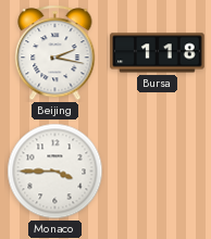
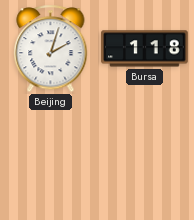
Beijing: 2:17 -> 2:03 (51, 49)
Monaco: 3:45 -> none (55, 172)
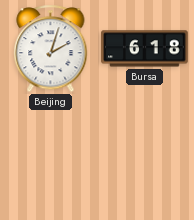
Bursa: 1:18 -> 6:18 (145, 49)
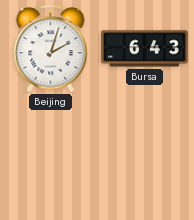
Bursa: 6:18 -> 6:43 (145, 49)
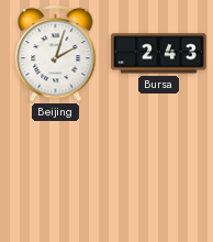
Bursa: 6:43 -> 2:43 (159, 54)
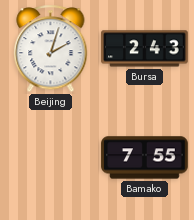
Bamako: none -> 7:55 (145, 158)
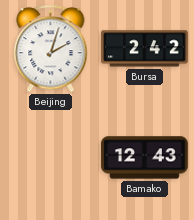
Bursa: 2:43 -> 2:42 (145, 49)
Bamako: 7:55 -> 12:43 (145, 158)
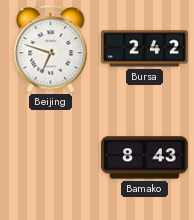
Beijing: 2:03 -> 6:48 (51, 49)
Bamako: 12:43 -> 8:43 (145, 158)
